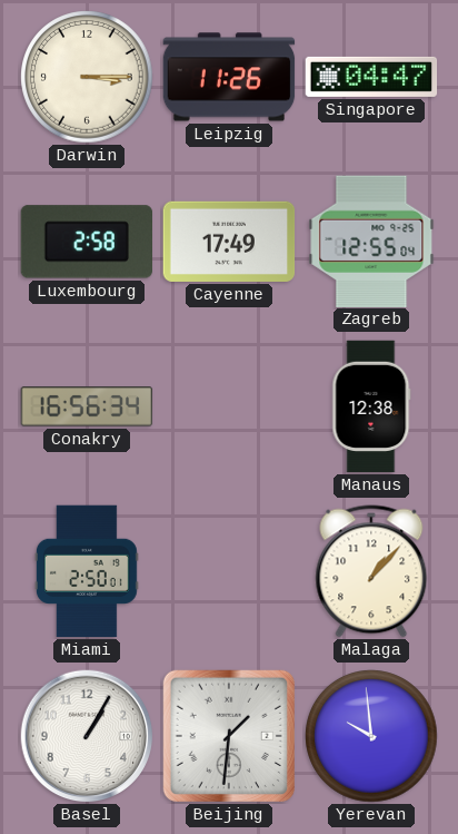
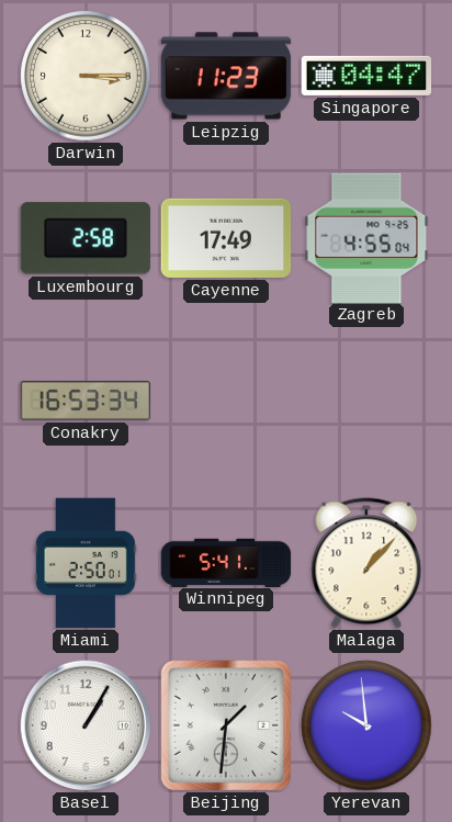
Leipzig: 11:26 -> 11:23 (226, 76)
Zagreb: 12:55 -> 4:55 (366, 237)
Conakry: 16:56 -> 16:53 (86, 401)
Manaus: 12:38 -> none (371, 406)
Winnipeg: none -> 5:41 (226, 562)
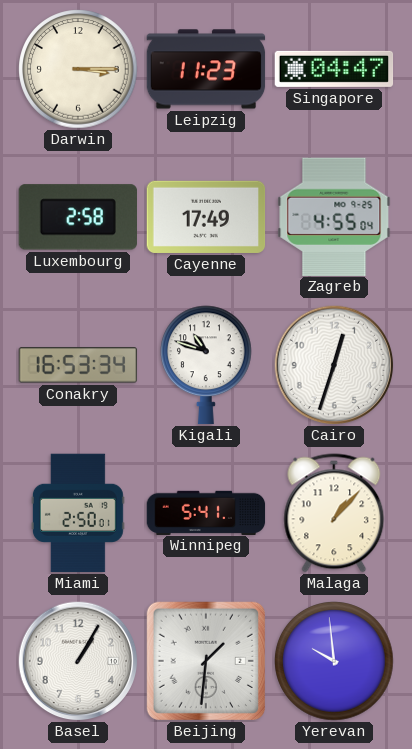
Kigali: none -> 10:48 (207, 365)
Cairo: none -> 12:33 (334, 365)
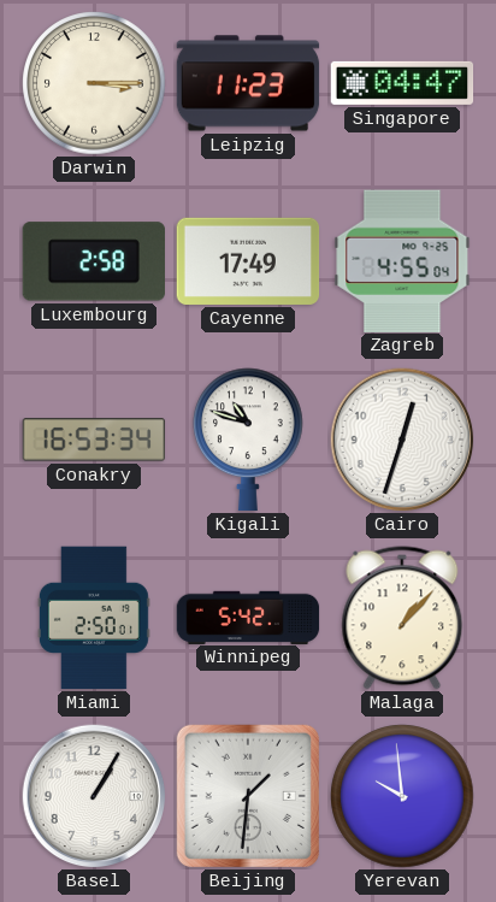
Winnipeg: 5:41 -> 5:42 (248, 617)
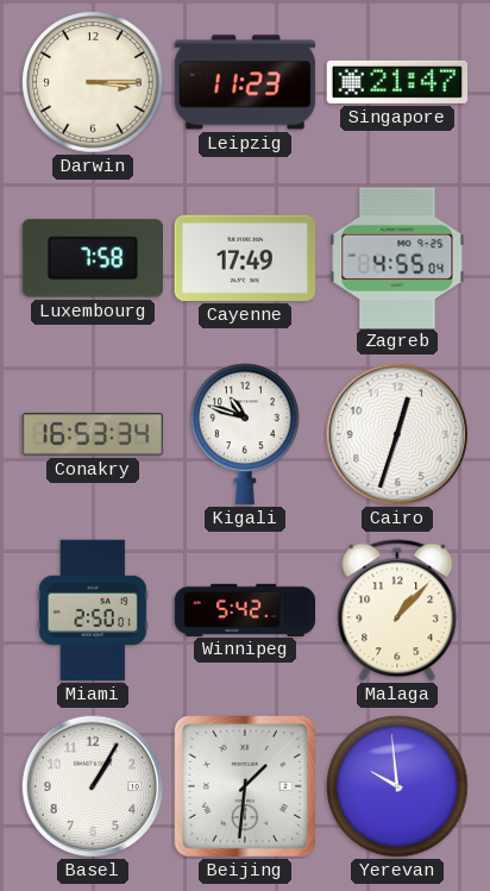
Singapore: 04:47 -> 21:47 (397, 82)
Luxembourg: 2:58 -> 7:58 (92, 258)
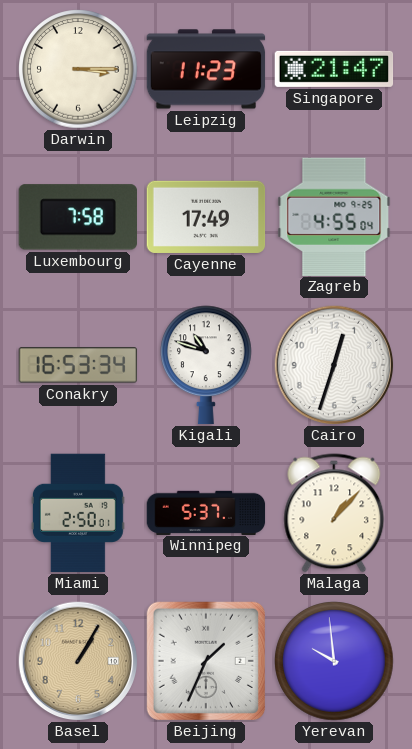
Winnipeg: 5:42 -> 5:37 (206, 512)
Basel dial: white -> champagne (78, 661)
Beijing: 1:31 -> 1:34 (206, 661)
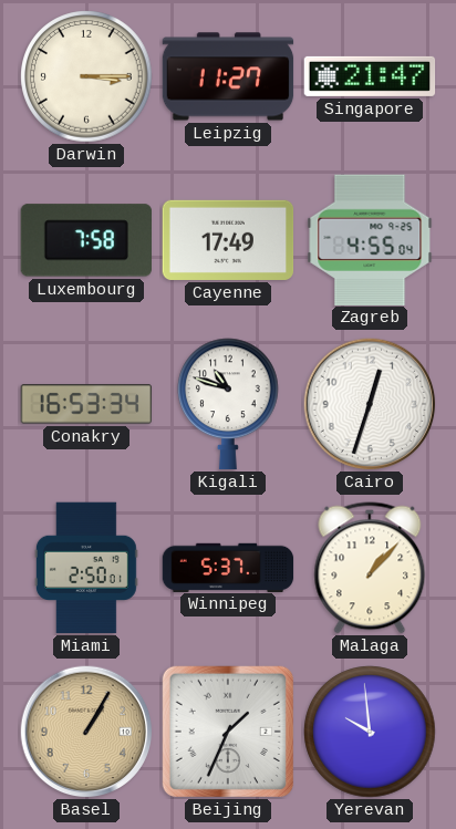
Leipzig: 11:23 -> 11:27 (228, 76)
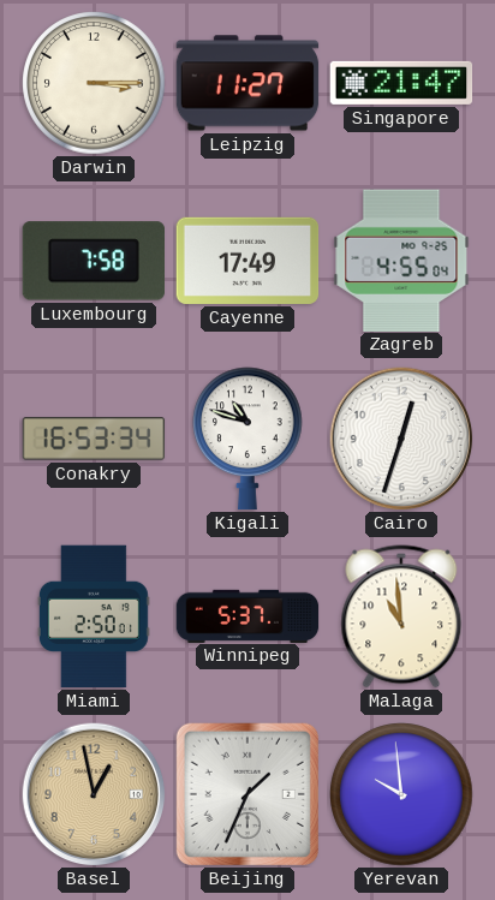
Malaga: 1:07 -> 10:59 (401, 616)
Basel: 1:05 -> 12:58 (94, 794)
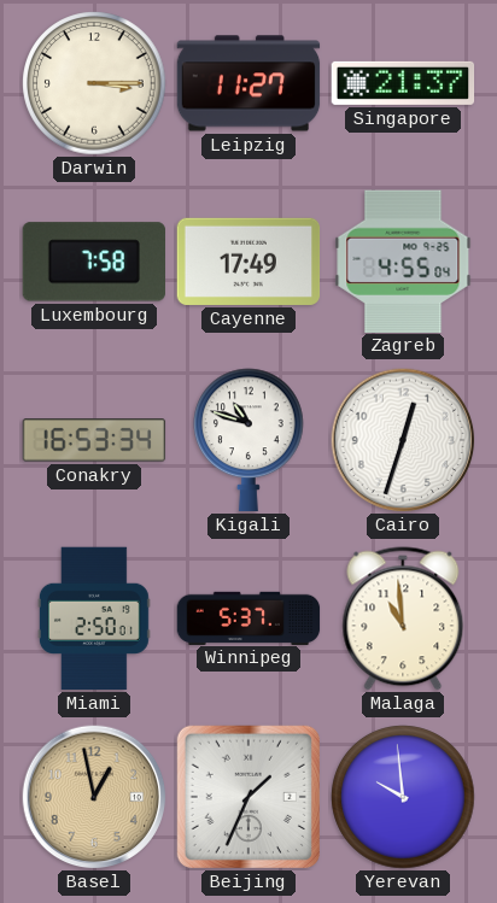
Singapore: 21:47 -> 21:37 (403, 83)
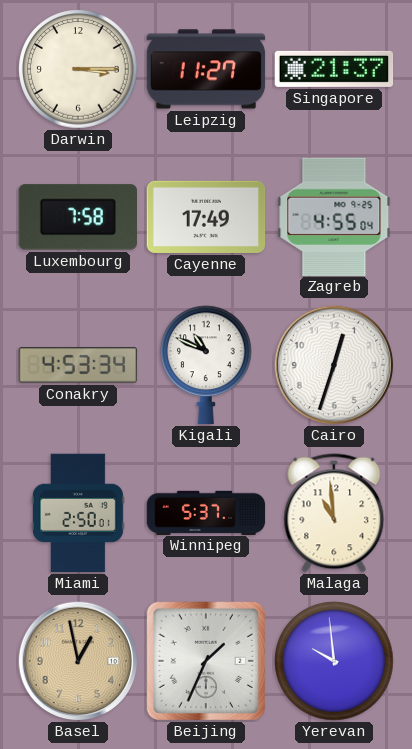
Conakry: 16:53 -> 4:53 (78, 365)
Kigali: 10:48 -> 10:49 (207, 365)
